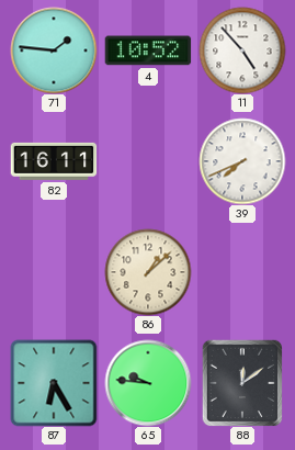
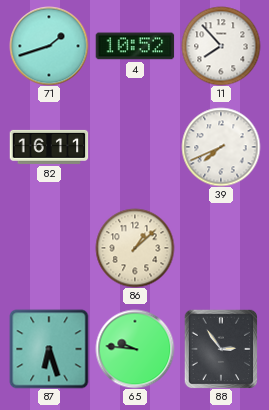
71: 1:46 -> 1:42 (49, 46)
11: 4:53 -> 7:53 (221, 46)
87: 6:25 -> 6:27 (49, 349)
88: 12:09 -> 2:54 (221, 349)
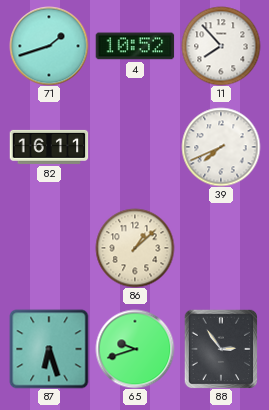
65: 9:46 -> 9:42 (135, 349)
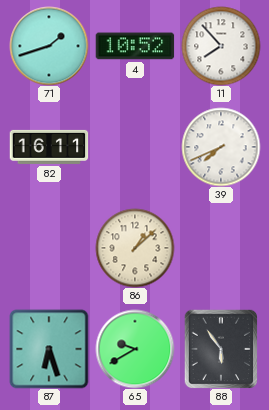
65: 9:42 -> 9:40 (135, 349)
88: 2:54 -> 5:54 (221, 349)
